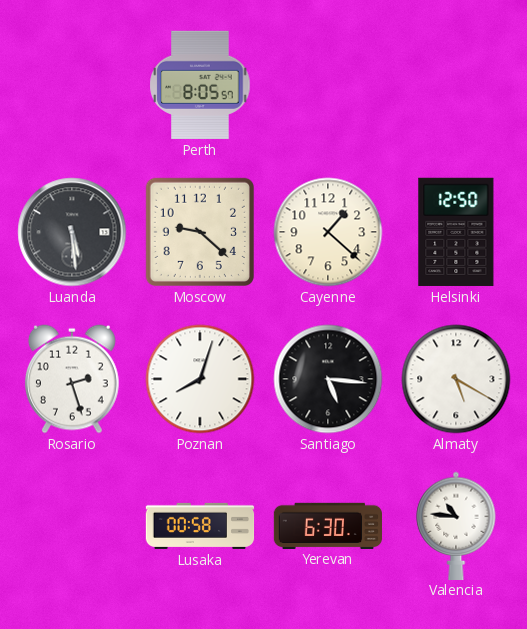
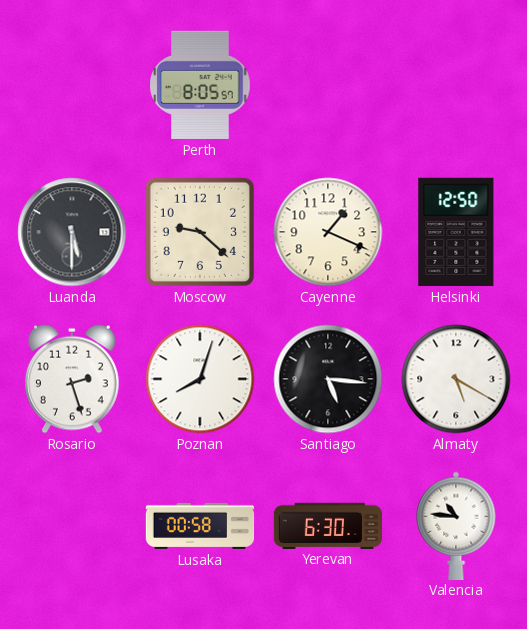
Luanda: 5:29 -> 5:30 (72, 232)
Cayenne: 1:22 -> 1:19 (328, 232)
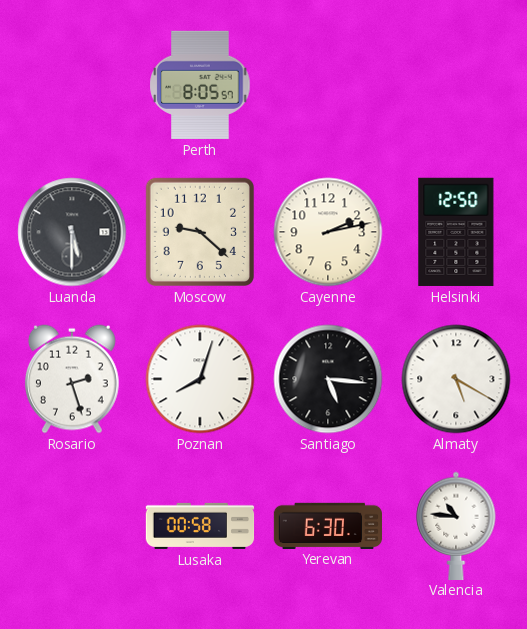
Cayenne: 1:19 -> 2:13 (328, 232)
